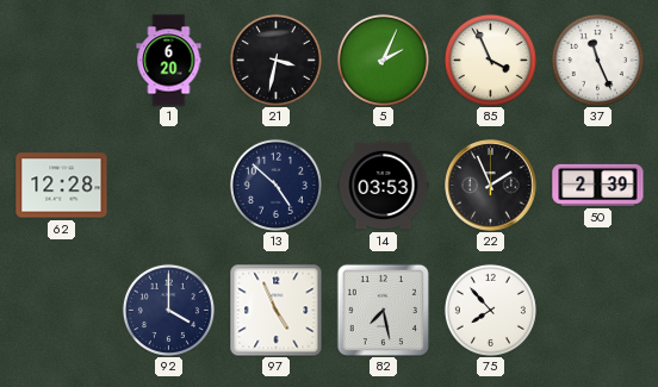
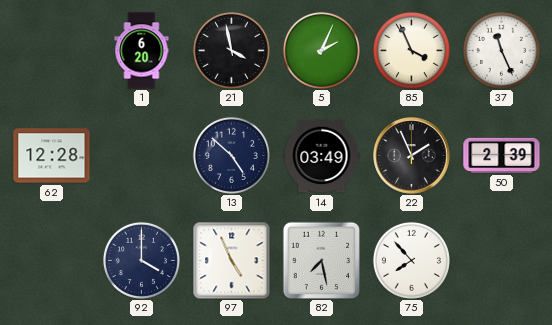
21: 3:32 -> 3:58 (231, 50)
14: 03:53 -> 03:49 (322, 156)
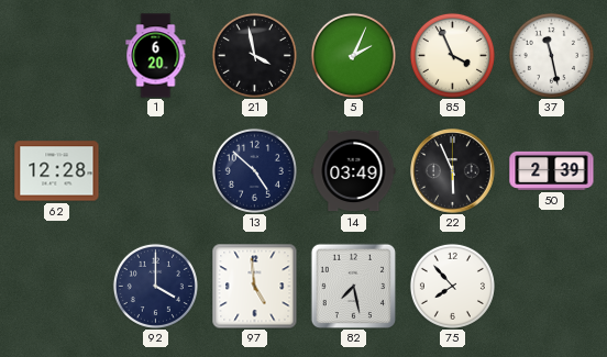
37: 11:26 -> 11:28 (551, 55)
22: 1:56 -> 5:56 (453, 171)
97: 4:56 -> 4:59 (254, 286)
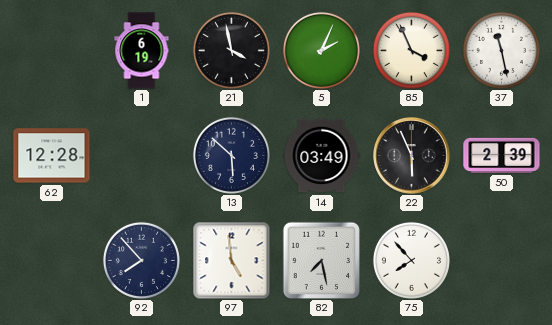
1: 6:20 -> 6:19 (142, 51)
13: 4:52 -> 5:52 (231, 155)
92: 4:00 -> 7:53 (141, 260)
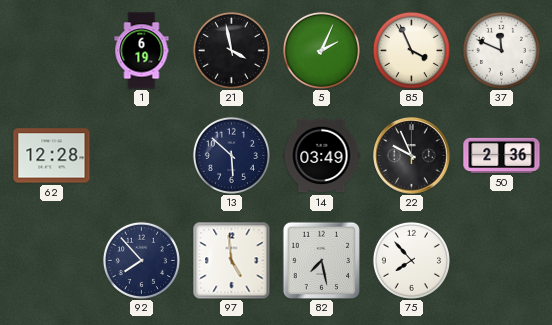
37: 11:28 -> 11:49 (501, 50)
22: 5:56 -> 9:56 (412, 156)
50: 2:39 -> 2:36 (502, 155)
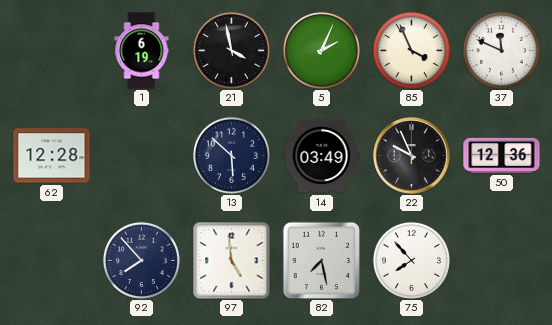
50: 2:36 -> 12:36 (502, 155)
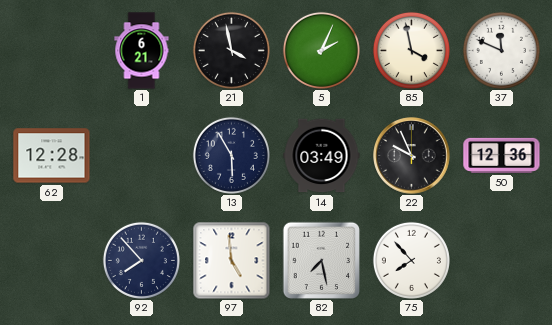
1: 6:19 -> 6:21 (142, 51)
85: 3:56 -> 3:58 (411, 50)
13: 5:52 -> 5:55 (231, 155)
